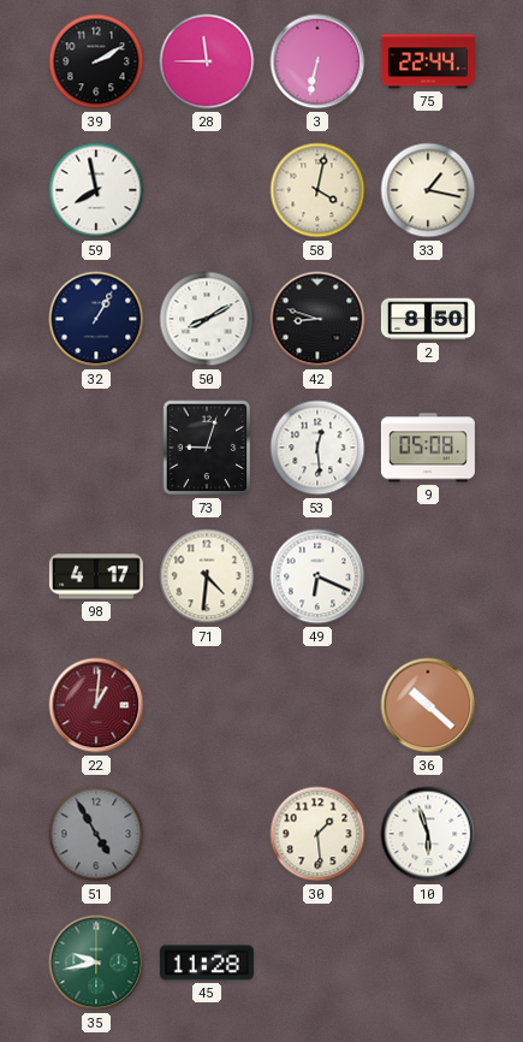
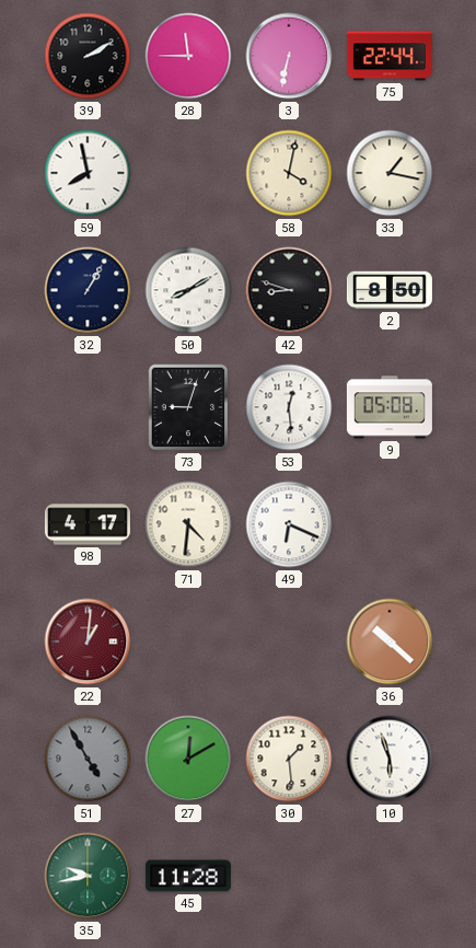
27: none -> 12:10 (188, 759)
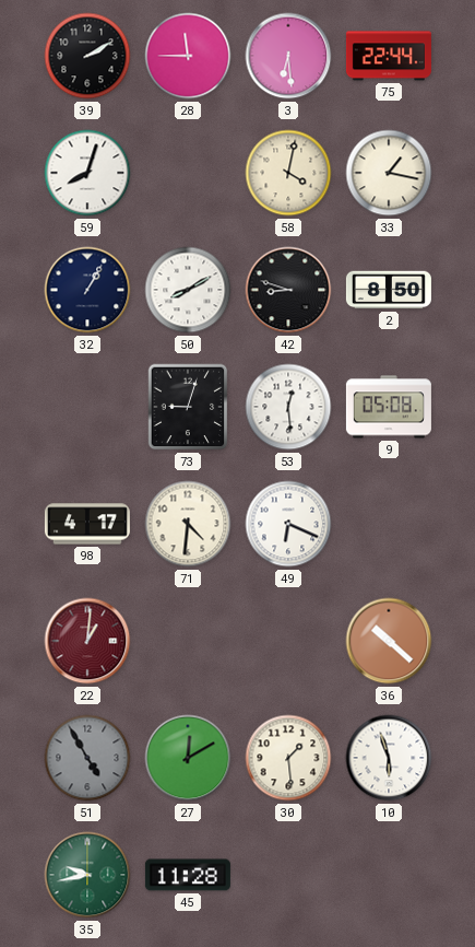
3: 6:32 -> 6:29 (288, 56)
59: 7:58 -> 8:03 (87, 173)
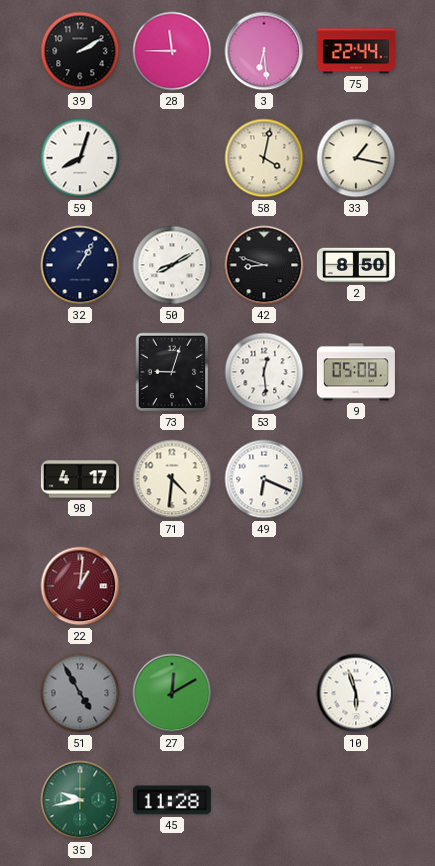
36: 10:22 -> none (389, 641)
30: 1:29 -> none (288, 758)
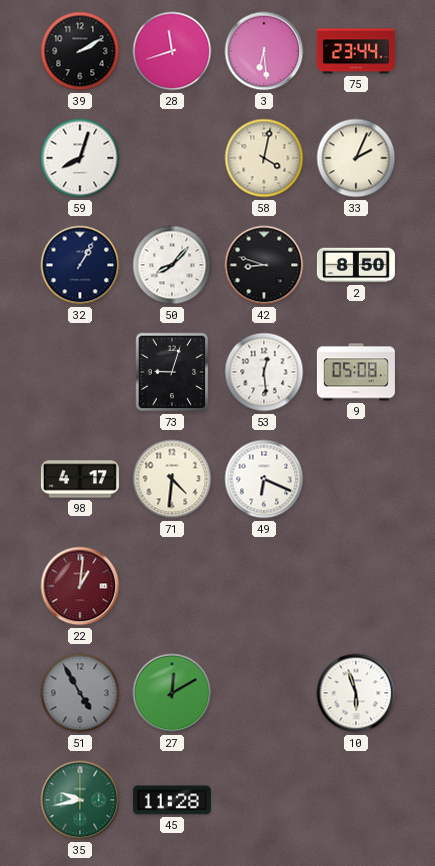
28: 11:45 -> 11:42 (172, 51)
75: 22:44 -> 23:44 (356, 51)
33: 1:17 -> 2:04 (356, 158)
50: 8:10 -> 8:07 (172, 265)
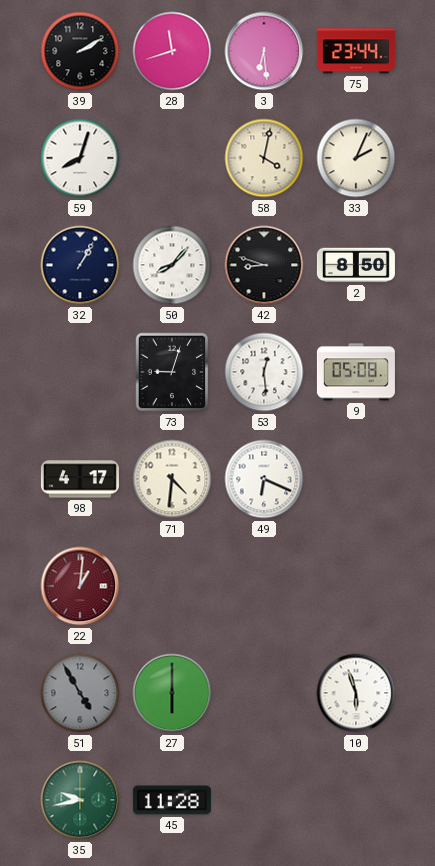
27: 12:10 -> 6:00 (172, 693)
